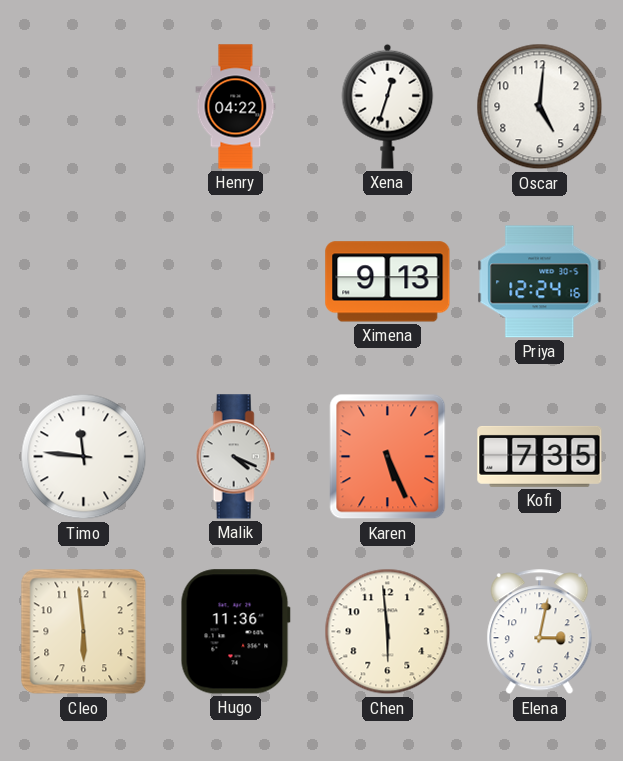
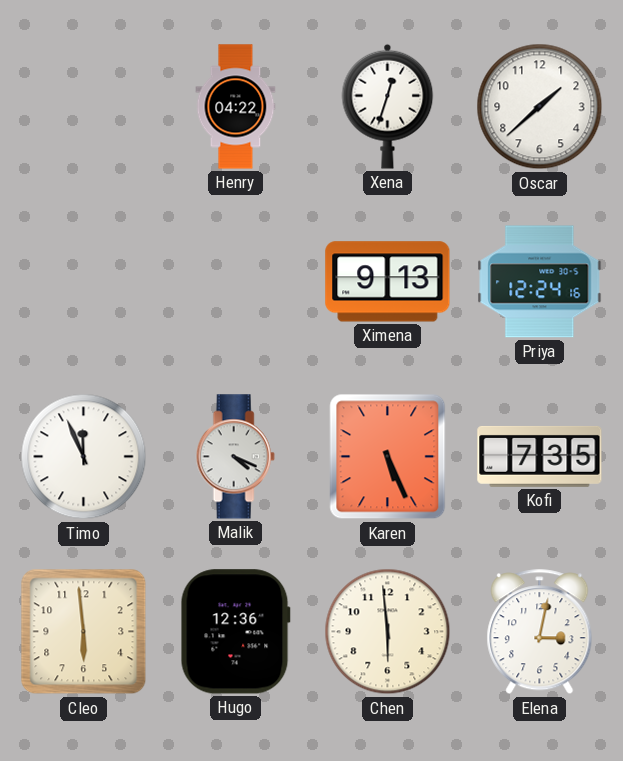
Oscar: 5:01 -> 1:38 (540, 107)
Timo: 11:46 -> 11:56 (84, 457)
Hugo: 11:36 -> 12:36 (235, 632)
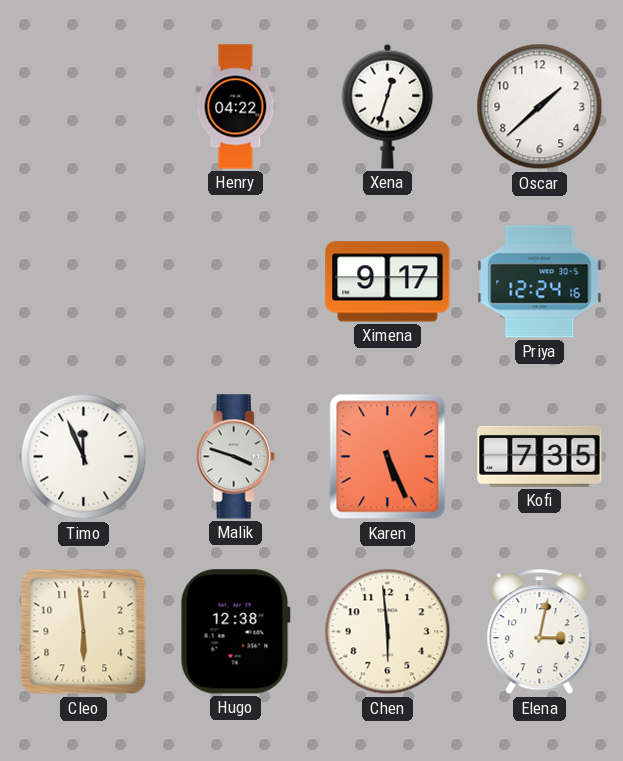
Ximena: 9:13 -> 9:17 (388, 282)
Malik: 4:19 -> 3:48 (235, 457)
Hugo: 12:36 -> 12:38 (235, 632)
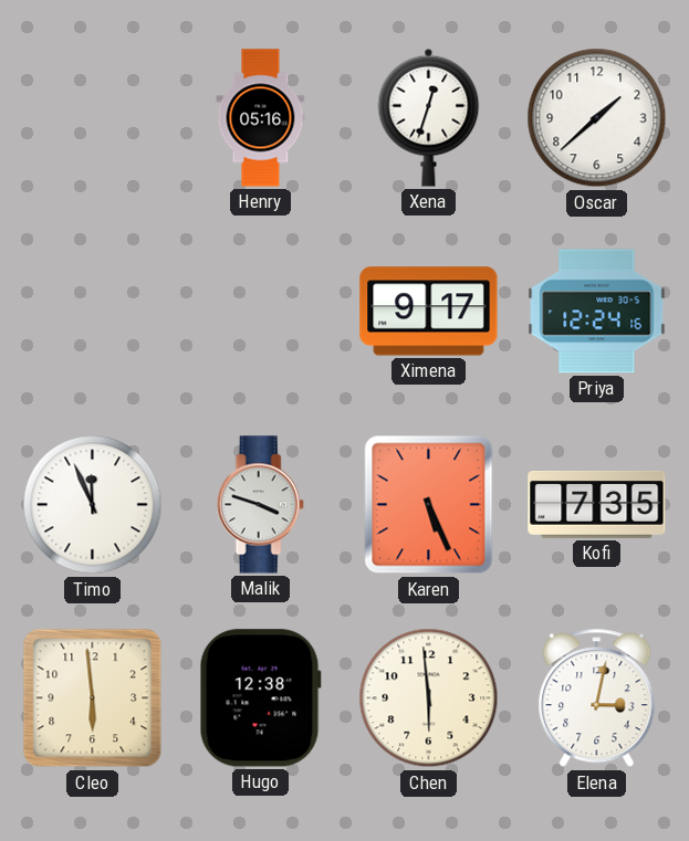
Henry: 04:22 -> 05:16 (261, 118)
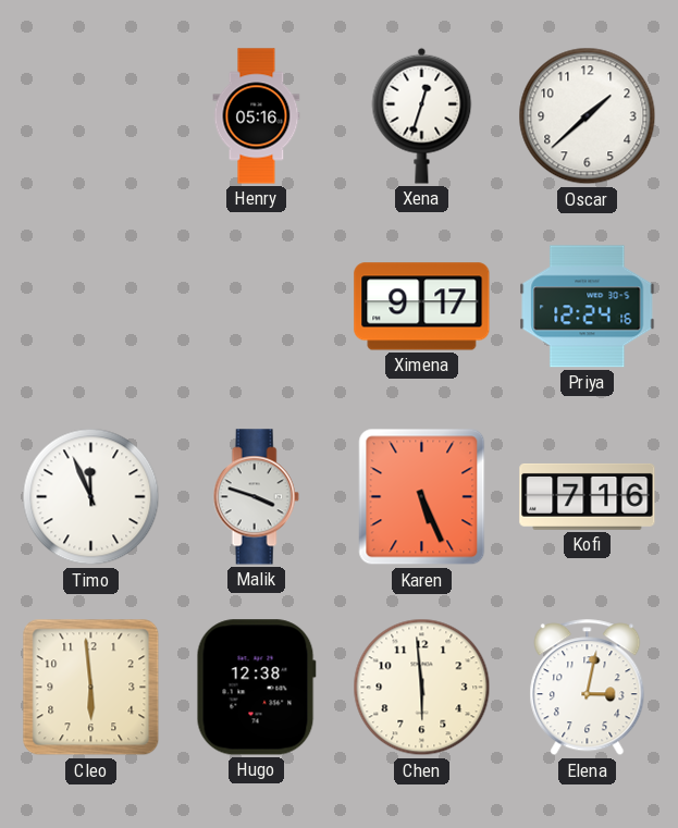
Kofi: 7:35 -> 7:16 (588, 496)
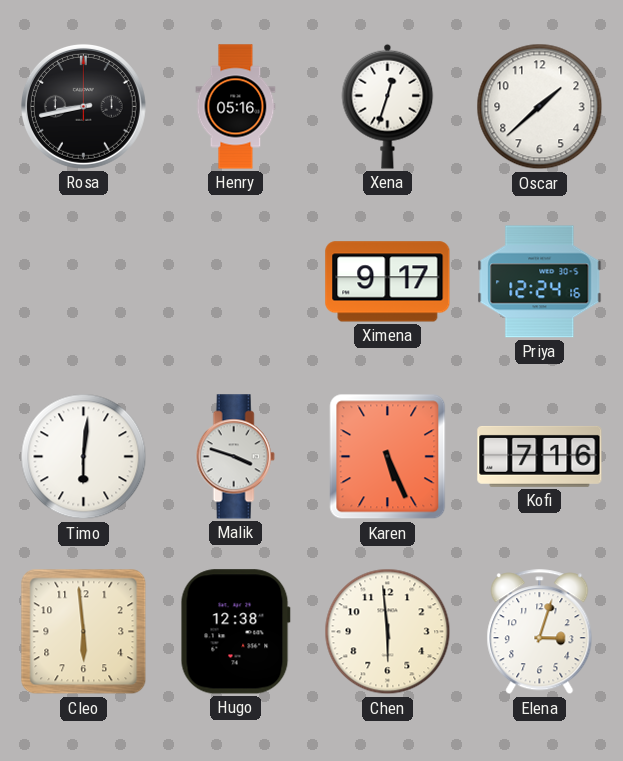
Rosa: none -> 8:43 (83, 106)
Timo: 11:56 -> 6:01 (84, 457)
Elena: 3:02 -> 3:03 (540, 632)
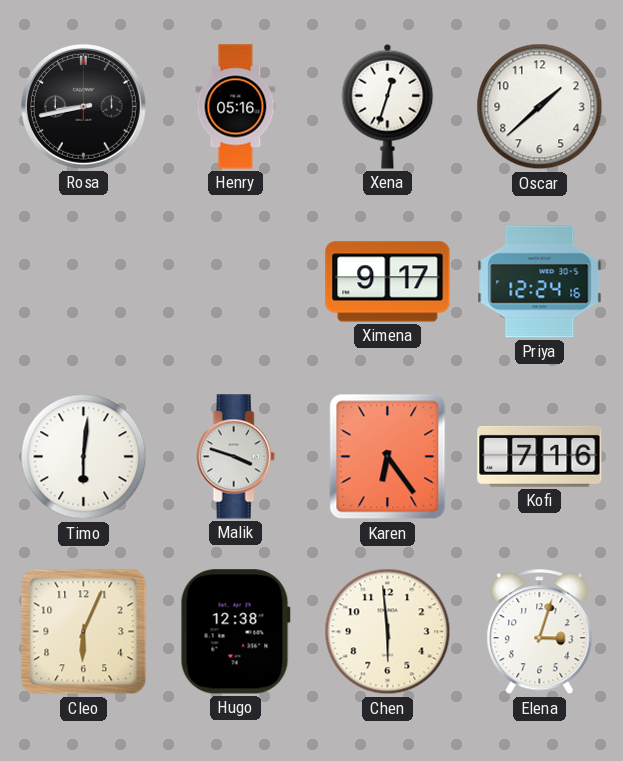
Karen: 5:26 -> 6:24 (388, 457)
Cleo: 5:59 -> 6:04 (84, 632)
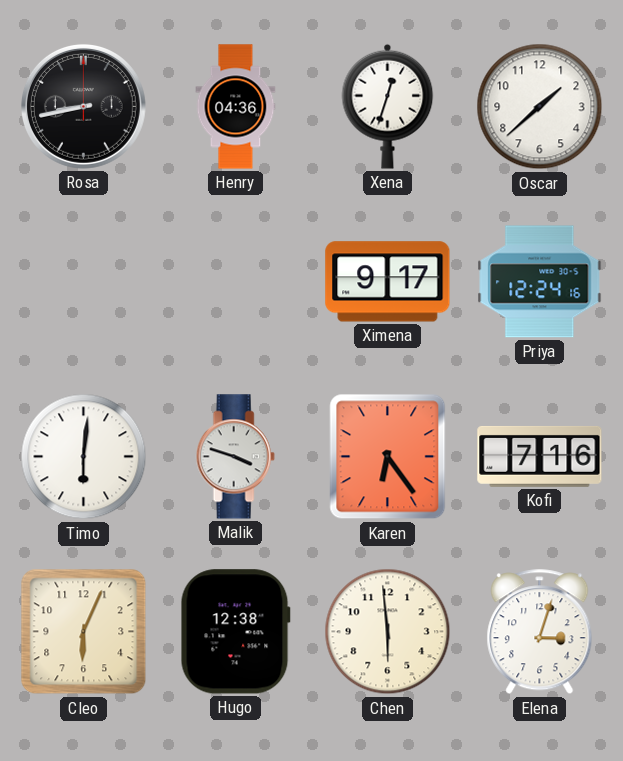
Henry: 05:16 -> 04:36 (236, 107)
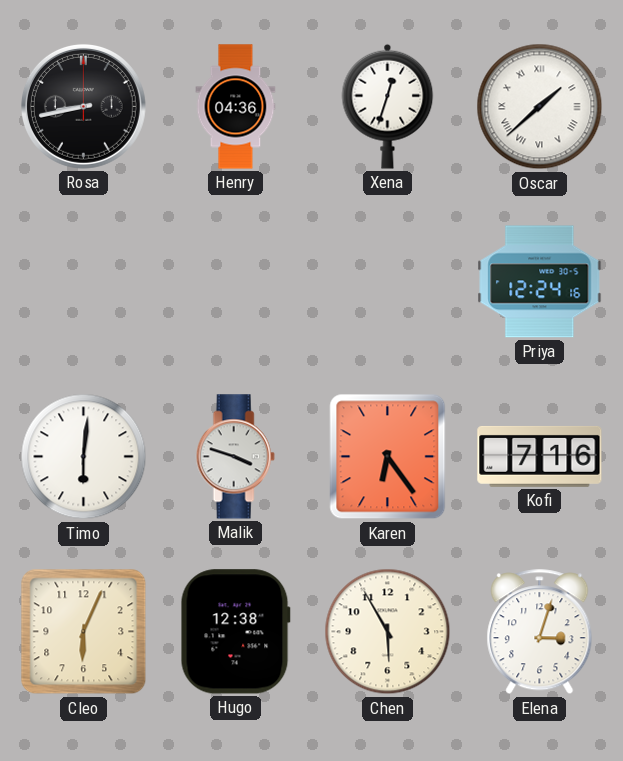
Oscar numerals: Arabic -> Roman (540, 107)
Ximena: 9:17 -> none (388, 282)
Chen: 5:59 -> 5:55 (388, 632)
